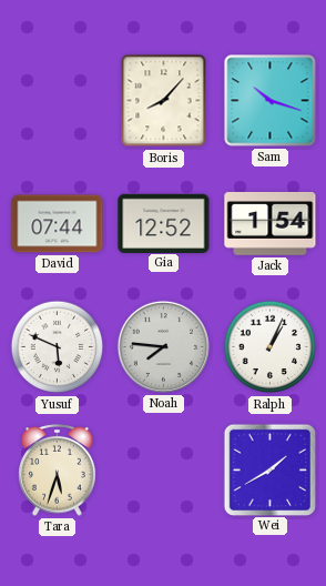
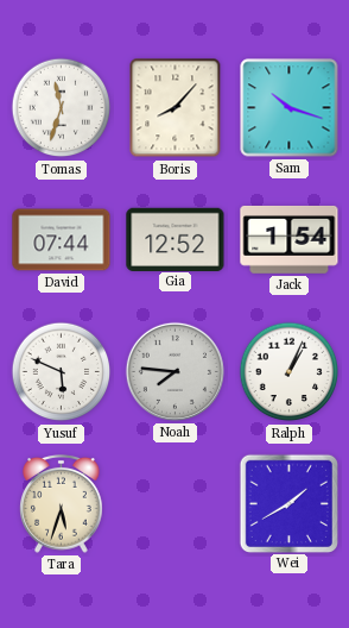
Tomas: none -> 11:33 (62, 108)
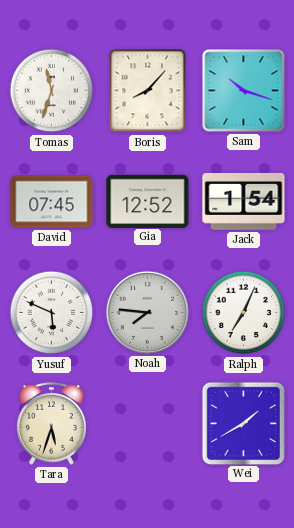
David: 07:44 -> 07:45 (52, 202)
Ralph: 1:04 -> 7:04 (244, 313)
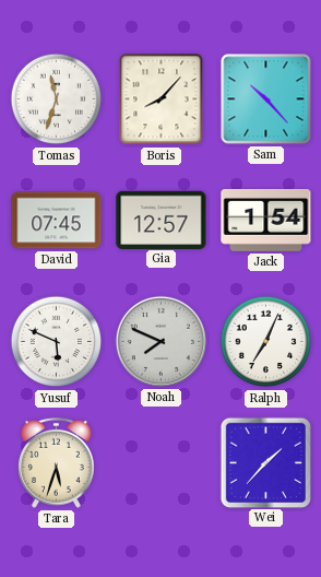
Sam: 10:18 -> 10:23 (266, 99)
Gia: 12:52 -> 12:57 (162, 220)
Noah: 7:46 -> 7:49 (160, 341)
Wei: 1:40 -> 1:37 (265, 462)
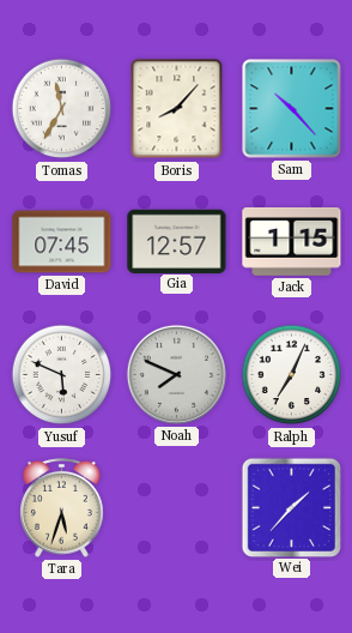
Tomas: 11:33 -> 11:35 (62, 109)
Jack: 1:54 -> 1:15 (292, 242)
